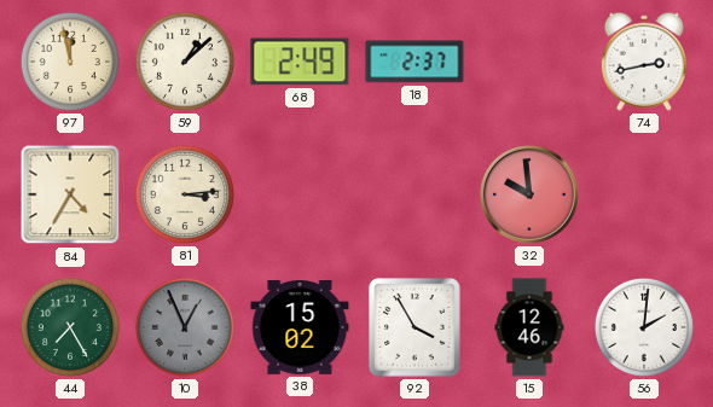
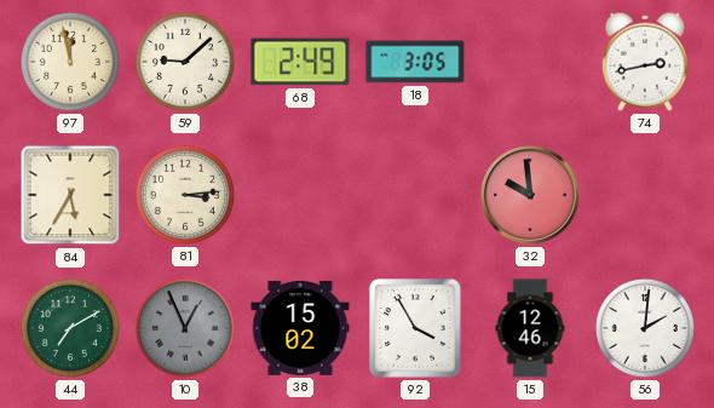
59: 1:08 -> 9:08 (185, 62)
18: 2:37 -> 3:05 (415, 62)
84: 4:35 -> 5:35 (70, 195)
44: 7:25 -> 7:10 (70, 328)
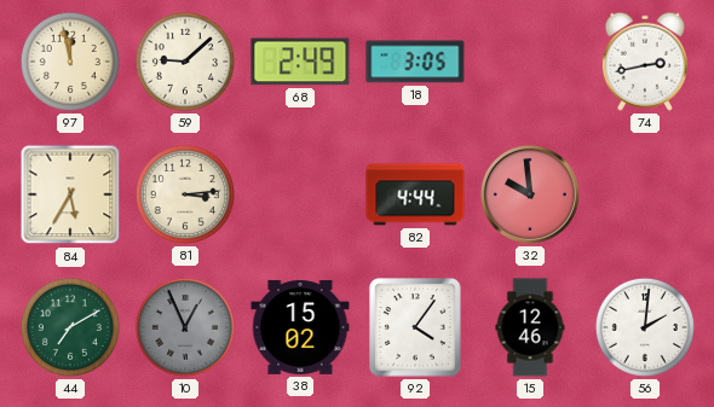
82: none -> 4:44 (415, 194)
92: 3:55 -> 4:06 (415, 327)
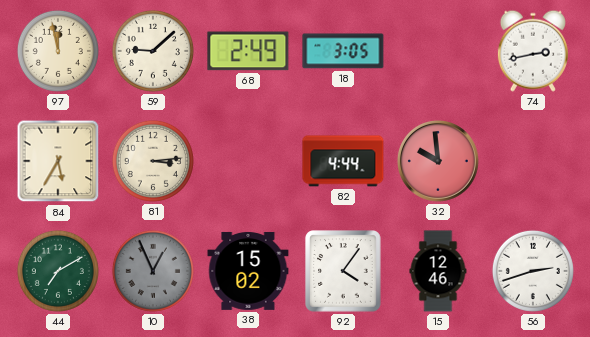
56: 2:01 -> 2:42 (533, 271)
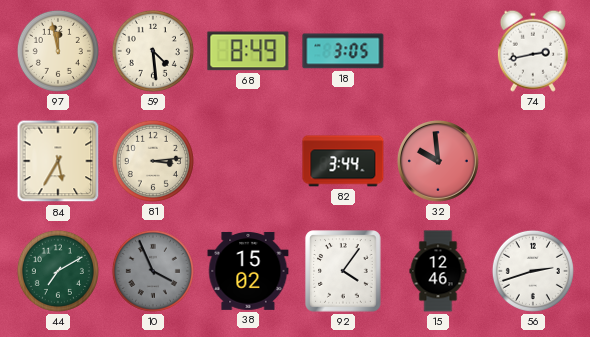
59: 9:08 -> 4:29 (153, 51)
68: 2:49 -> 8:49 (248, 51)
82: 4:44 -> 3:44 (343, 161)
10: 12:56 -> 3:56 (153, 271)
